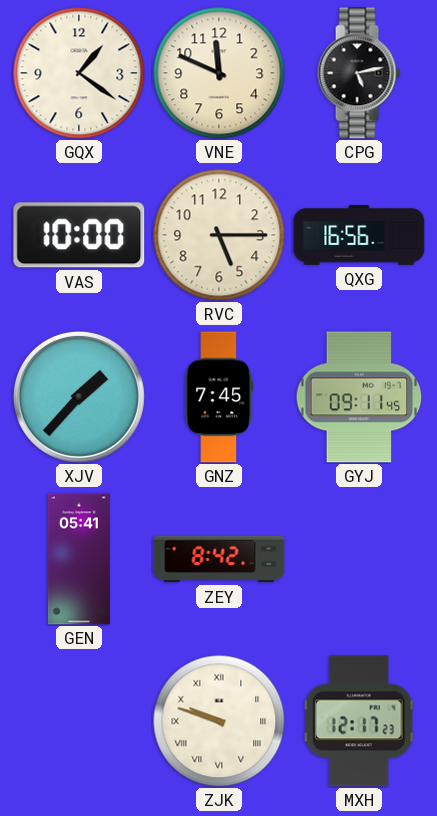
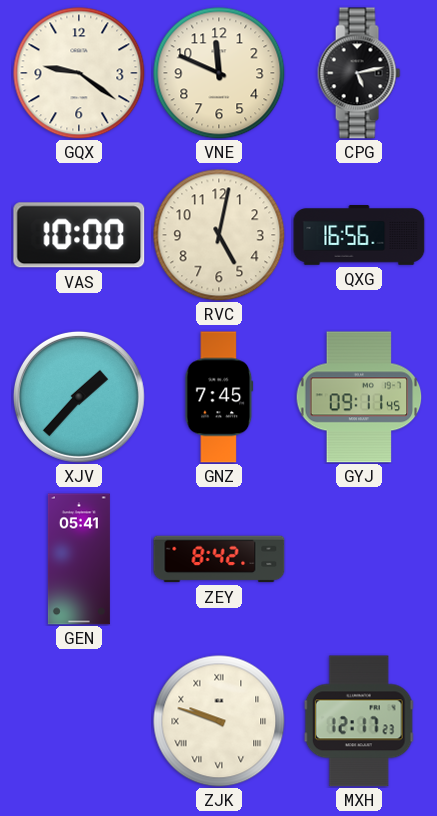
GQX: 1:21 -> 9:21 (79, 73)
RVC: 5:15 -> 5:02 (219, 235)
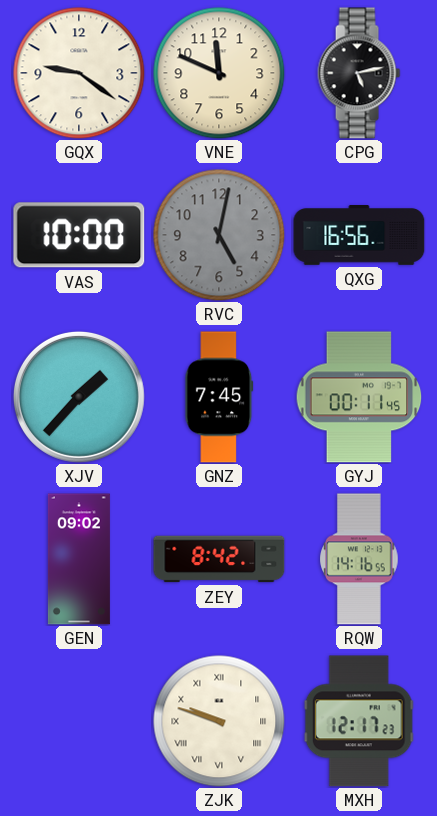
RVC dial: cream -> grey (219, 235)
GYJ: 09:11 -> 00:11 (359, 397)
GEN: 05:41 -> 09:02 (79, 559)
RQW: none -> 14:16 (359, 559)
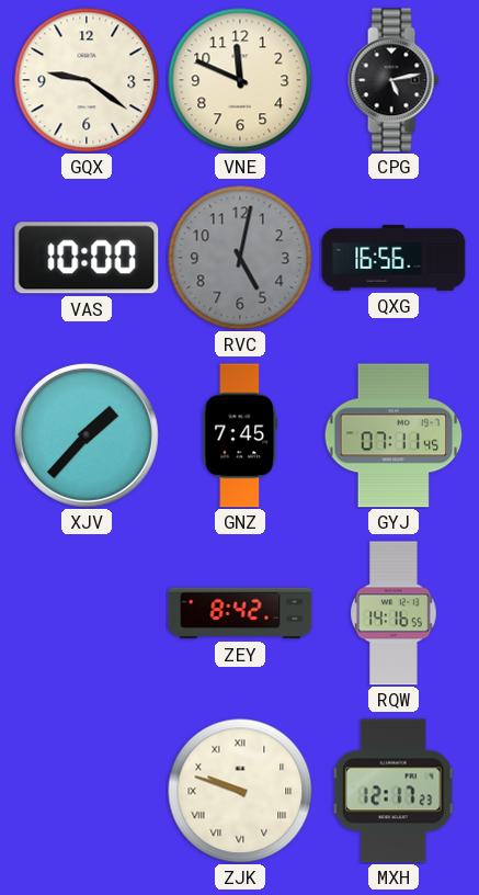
GYJ: 00:11 -> 07:11 (394, 435)
GEN: 09:02 -> none (79, 559)
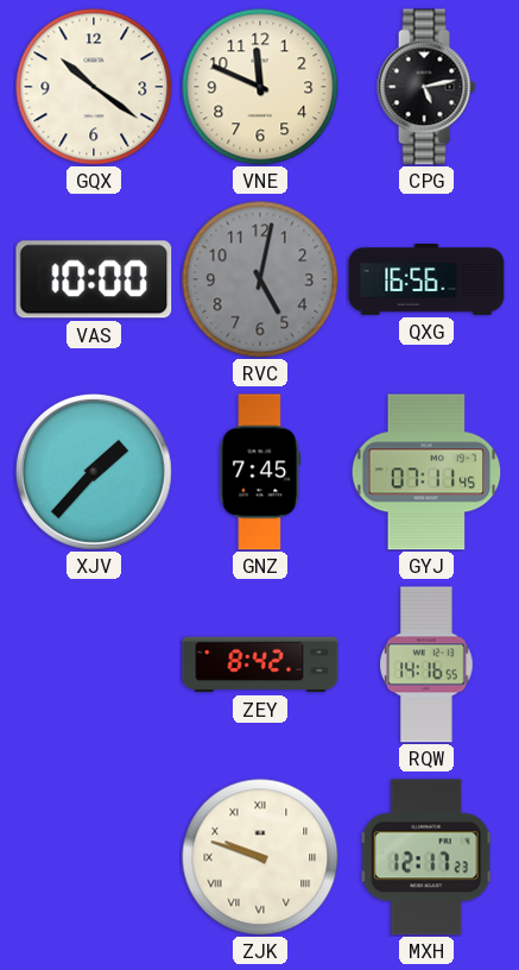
GQX: 9:21 -> 10:21 (94, 87)
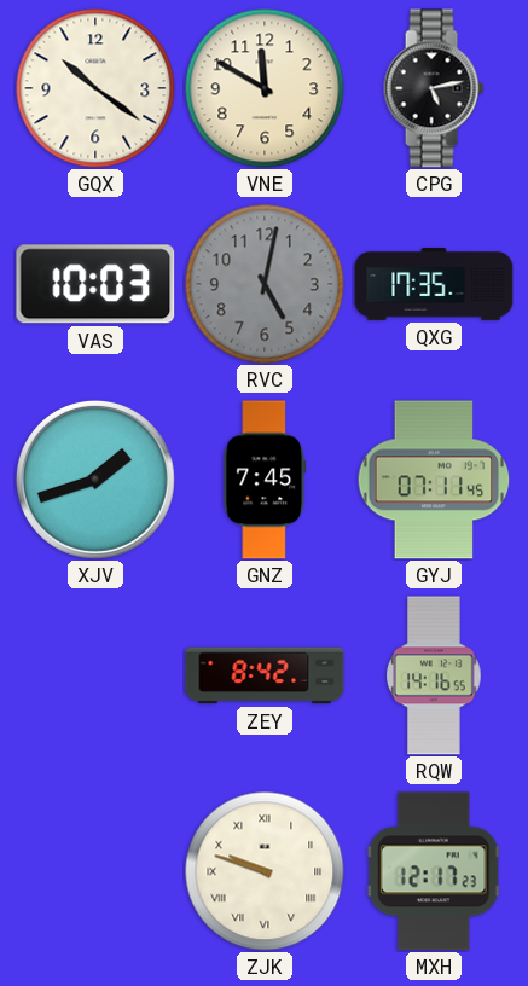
VNE: 11:49 -> 11:50 (265, 88)
VAS: 10:00 -> 10:03 (95, 284)
QXG: 16:56 -> 17:35 (434, 285)
XJV: 1:37 -> 1:42 (95, 480)
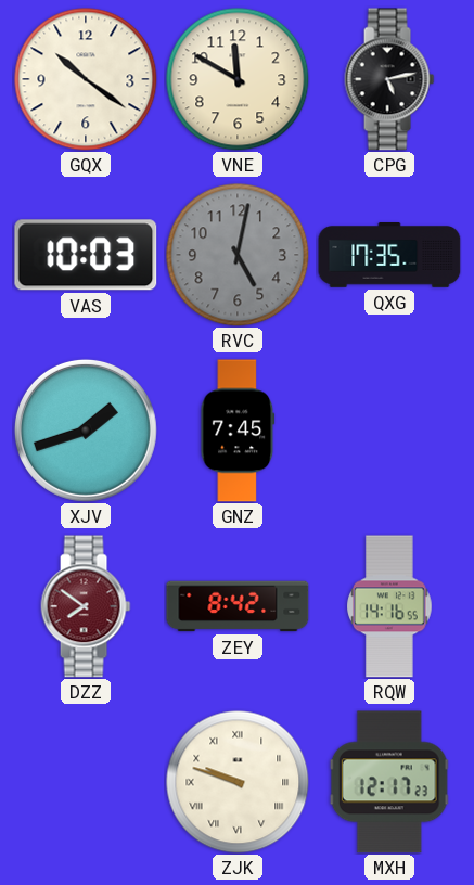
GYJ: 07:11 -> none (434, 480)
DZZ: none -> 7:51 (86, 606)
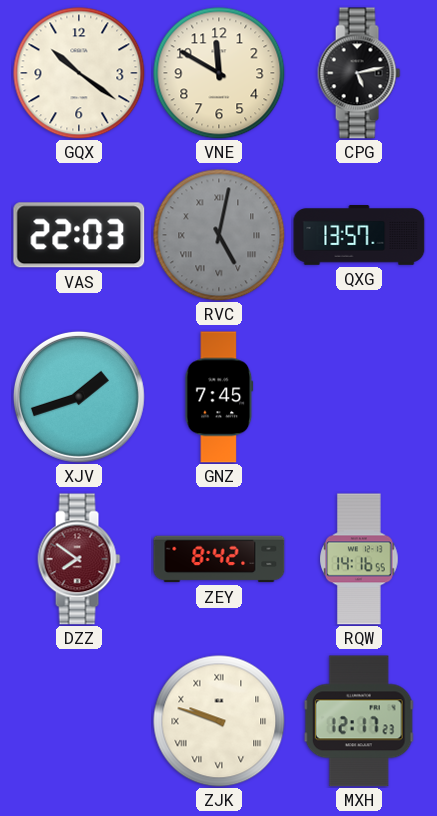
VAS: 10:03 -> 22:03 (79, 235)
RVC numerals: Arabic -> Roman (219, 235)
QXG: 17:35 -> 13:57 (359, 236)
